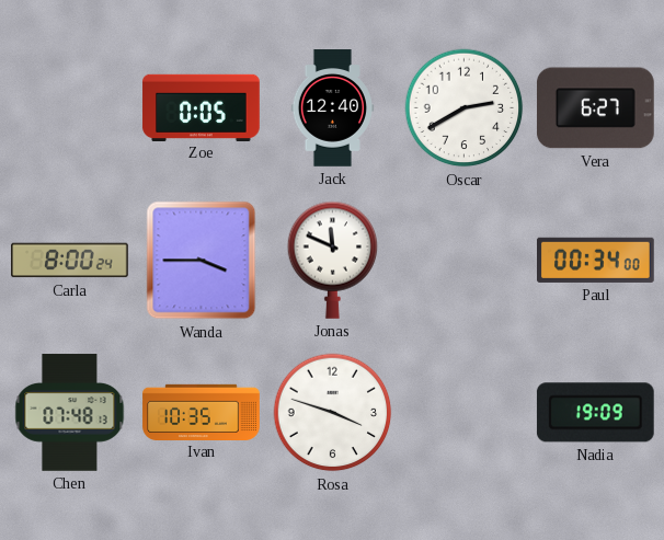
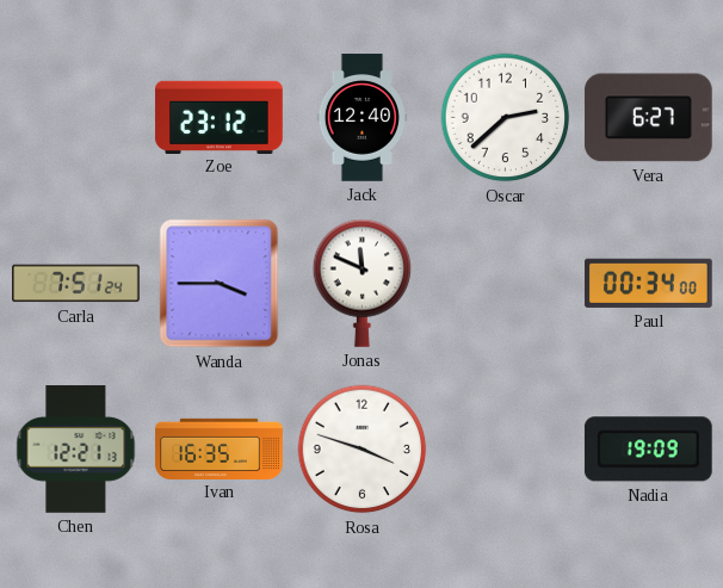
Zoe: 0:05 -> 23:12 (220, 117)
Oscar: 2:40 -> 2:38 (506, 118)
Carla: 8:00 -> 7:51 (76, 284)
Chen: 07:48 -> 12:21 (76, 450)
Ivan: 10:35 -> 16:35 (220, 448)
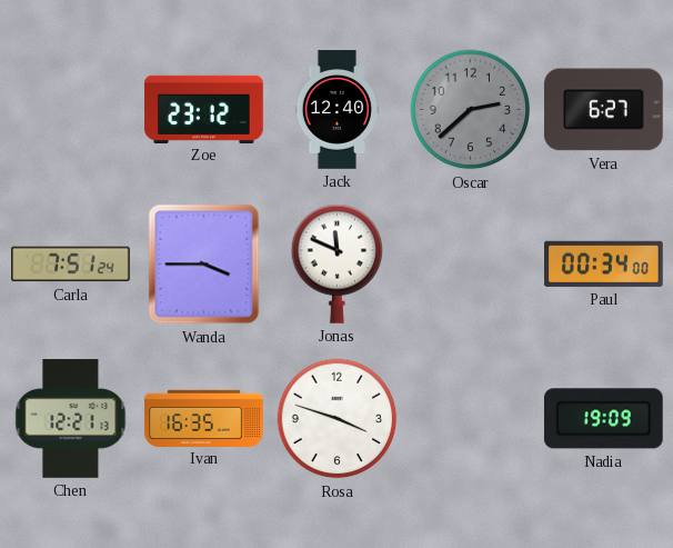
Oscar dial: white -> grey (471, 110)
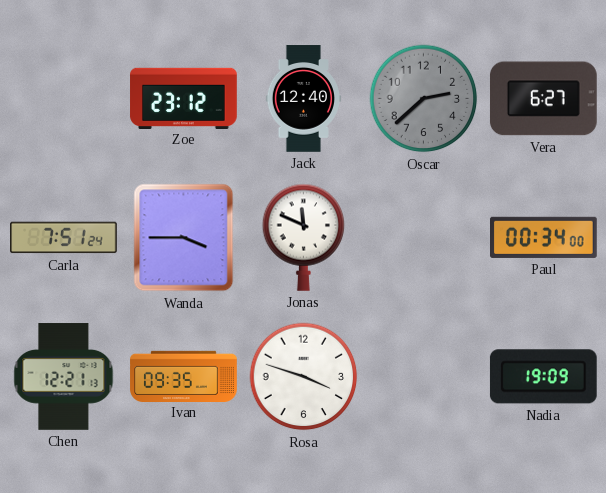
Ivan: 16:35 -> 09:35 (184, 376)
